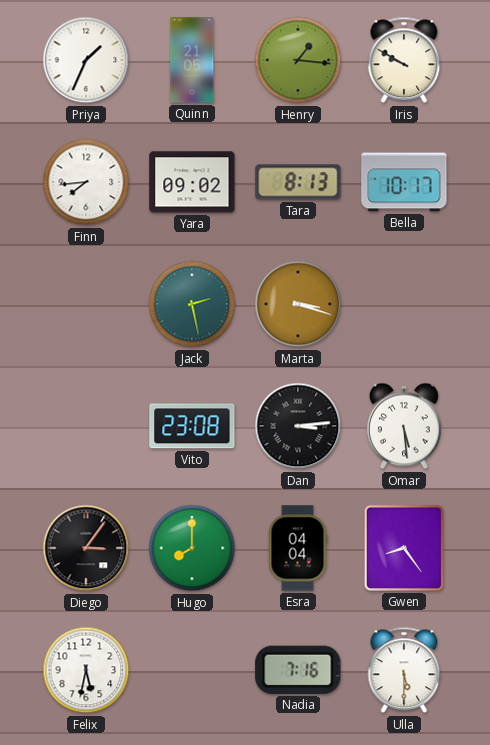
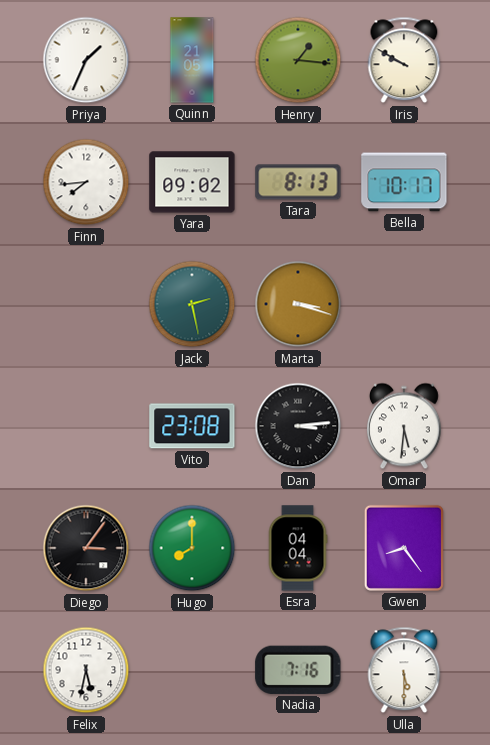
Omar: 5:29 -> 5:31 (404, 426)
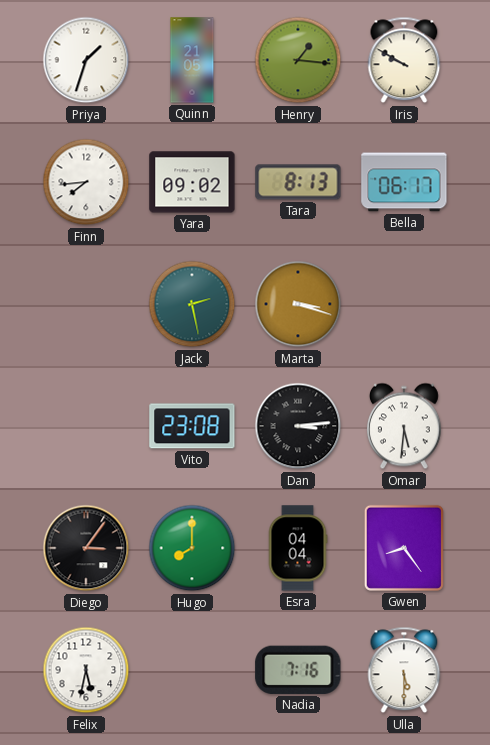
Priya: 1:34 -> 1:33 (86, 60)
Bella: 10:17 -> 06:17 (404, 182)
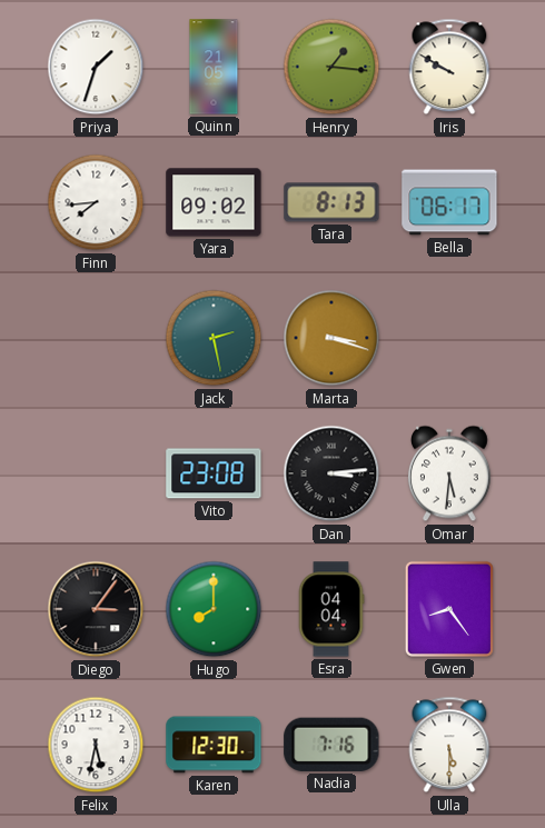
Karen: none -> 12:30 (214, 745)
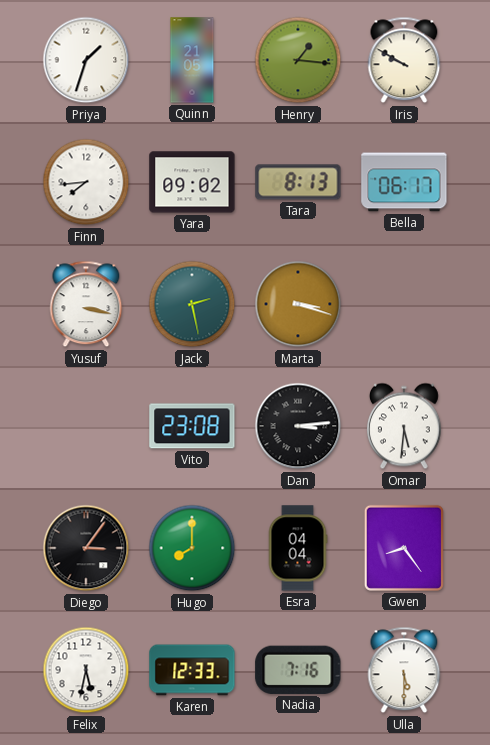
Yusuf: none -> 3:17 (86, 304)
Karen: 12:30 -> 12:33 (192, 670)
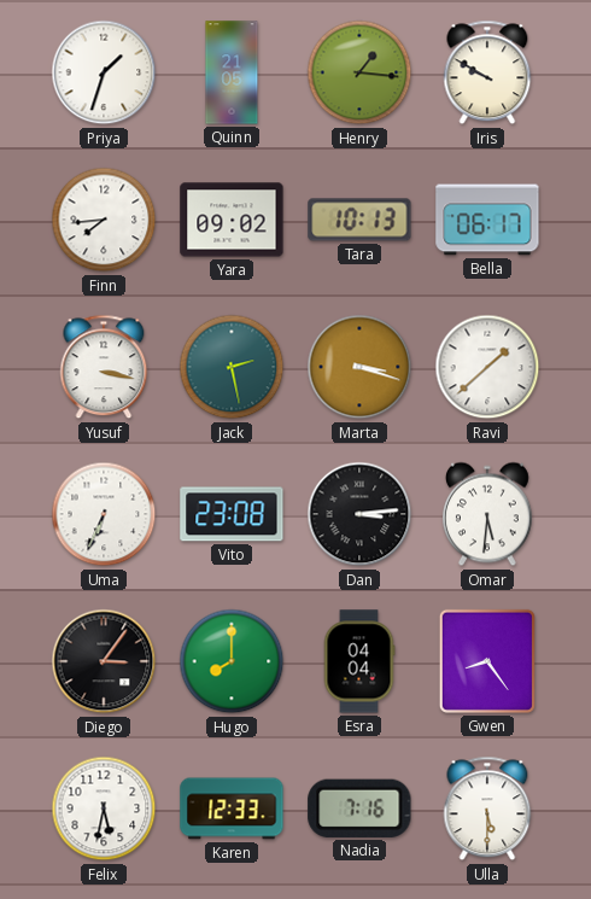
Tara: 8:13 -> 10:13 (359, 220)
Ravi: none -> 1:38 (487, 367)
Uma: none -> 6:34 (104, 514)
